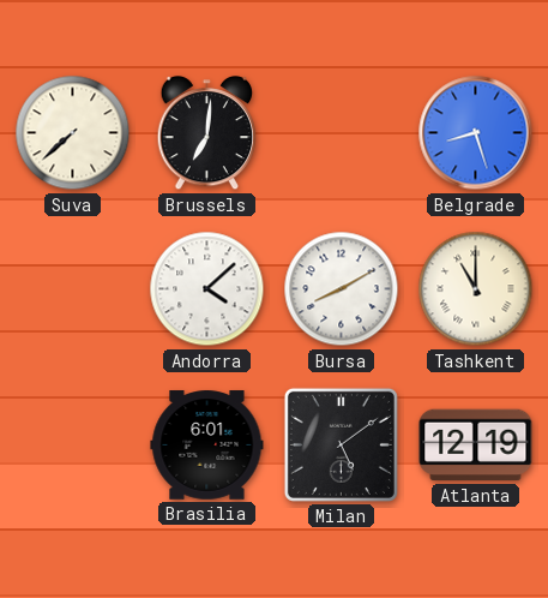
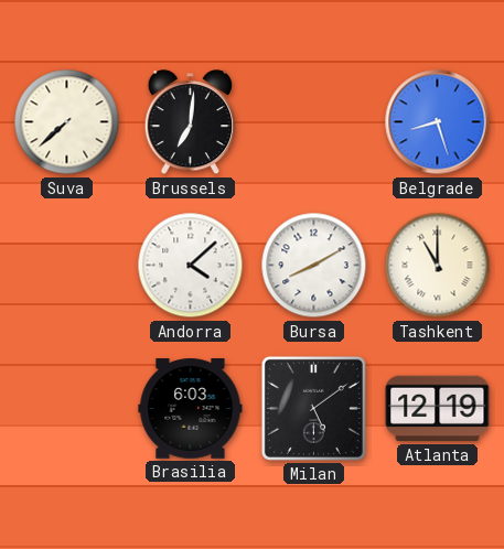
Brasilia: 6:01 -> 6:03 (191, 409)
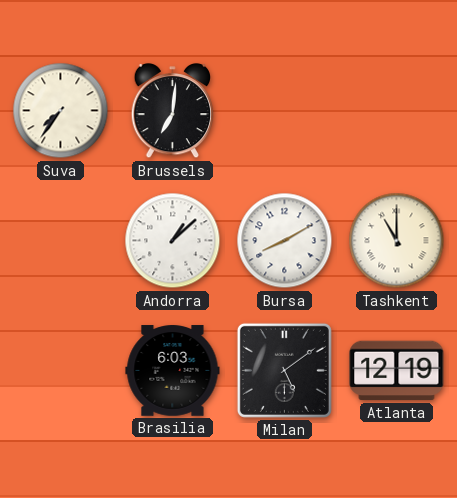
Suva: 7:38 -> 7:36 (61, 111)
Belgrade: 8:27 -> none (438, 122)
Andorra: 4:08 -> 1:08 (173, 241)
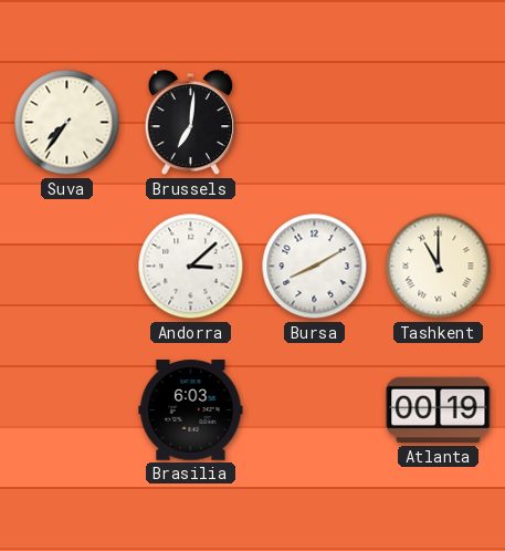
Andorra: 1:08 -> 3:08 (191, 267)
Milan: 5:09 -> none (284, 370)
Atlanta: 12:19 -> 00:19 (439, 410)
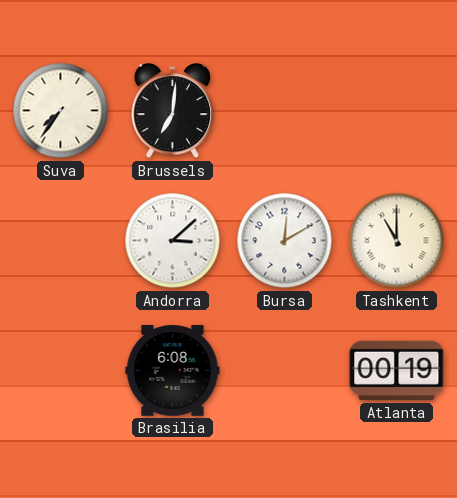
Bursa: 8:10 -> 12:10 (285, 241)
Brasilia: 6:03 -> 6:08 (173, 371)
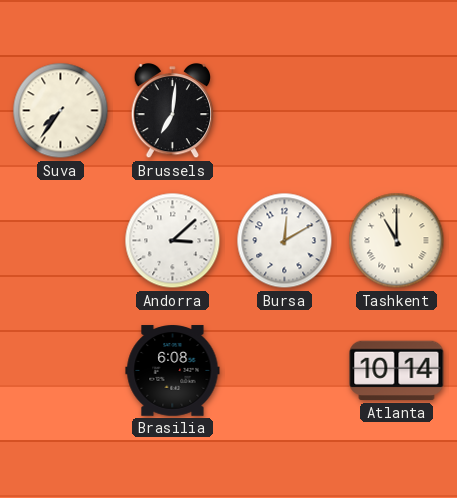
Atlanta: 00:19 -> 10:14 (397, 371)
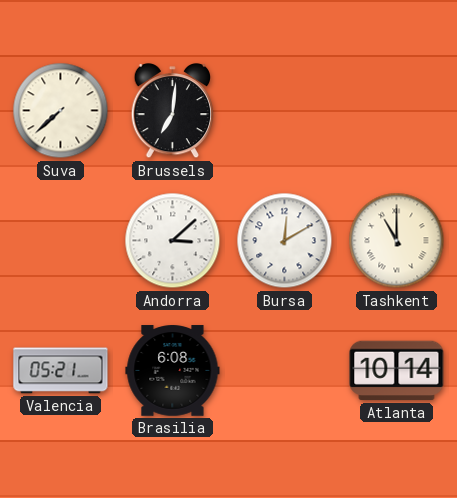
Suva: 7:36 -> 7:38 (61, 111)
Valencia: none -> 05:21 (61, 371)
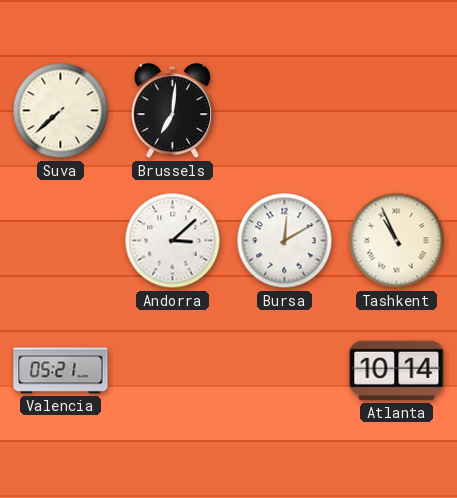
Tashkent: 11:00 -> 10:56 (397, 241)
Brasilia: 6:08 -> none (173, 371)
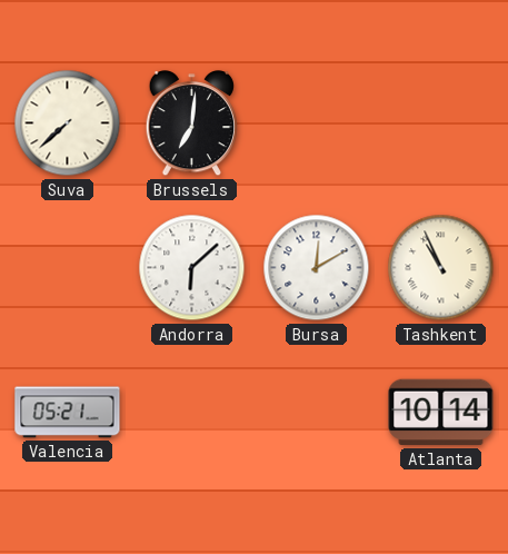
Andorra: 3:08 -> 6:08 (192, 268)
